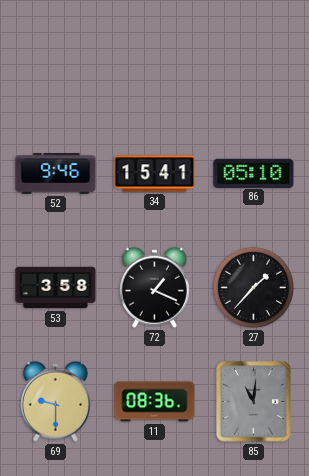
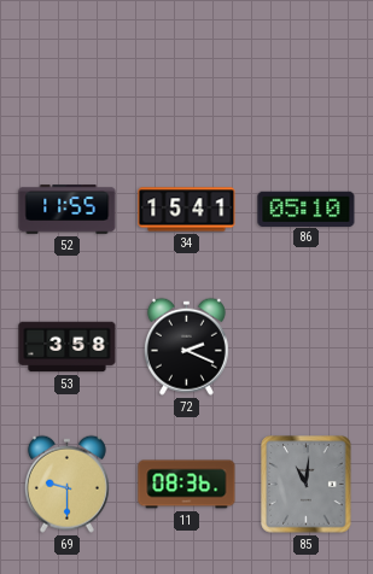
52: 9:46 -> 11:55 (68, 210)
72: 1:19 -> 2:19 (186, 346)
27: 1:37 -> none (253, 287)
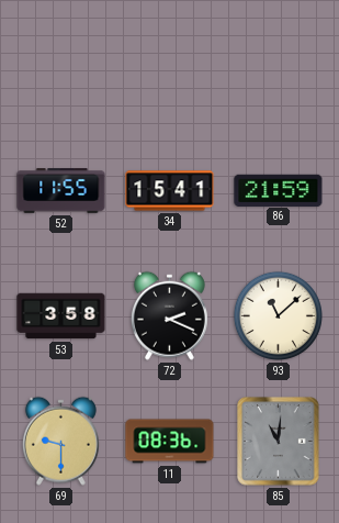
86: 05:10 -> 21:59 (279, 190)
93: none -> 11:08 (278, 315)
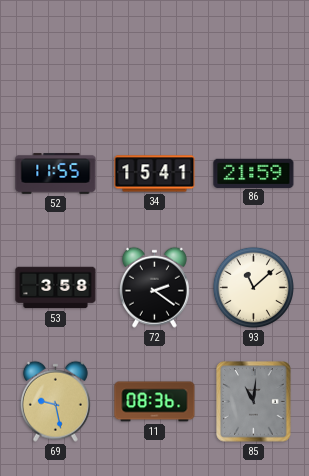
72: 2:19 -> 2:21 (154, 287)
69: 9:30 -> 9:28 (55, 401)
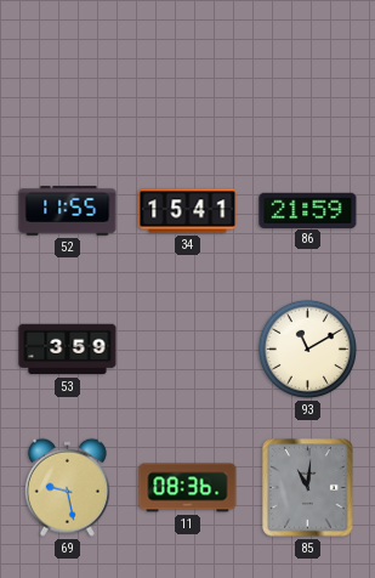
53: 3:58 -> 3:59 (68, 350)
72: 2:21 -> none (154, 287)
93: 11:08 -> 11:10 (307, 348)
